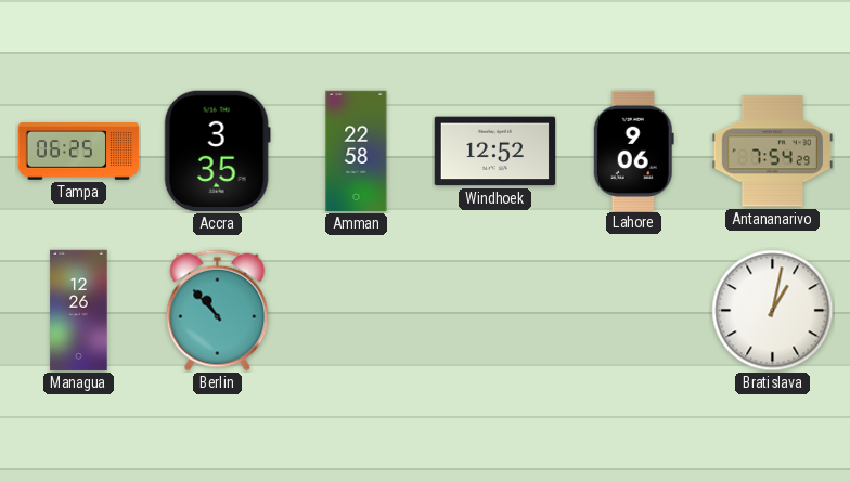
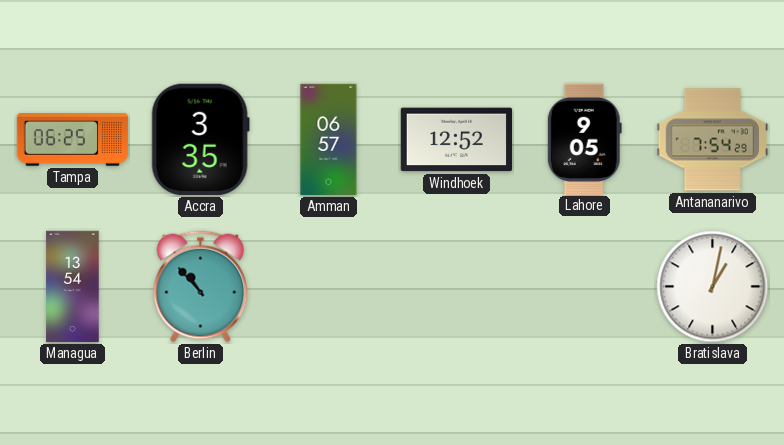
Amman: 22:58 -> 06:57 (329, 140)
Lahore: 9:06 -> 9:05 (584, 139)
Managua: 12:26 -> 13:54 (73, 287)
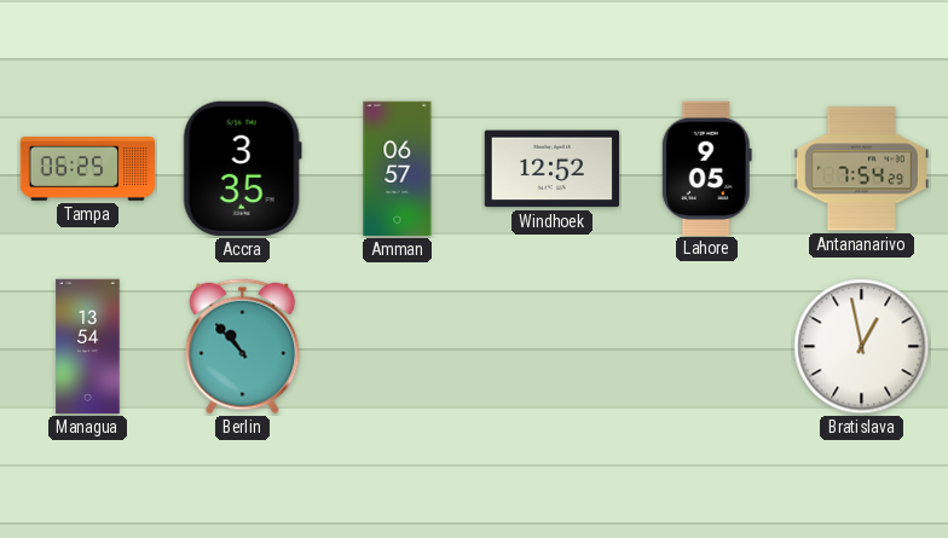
Bratislava: 1:02 -> 12:58 (862, 347)
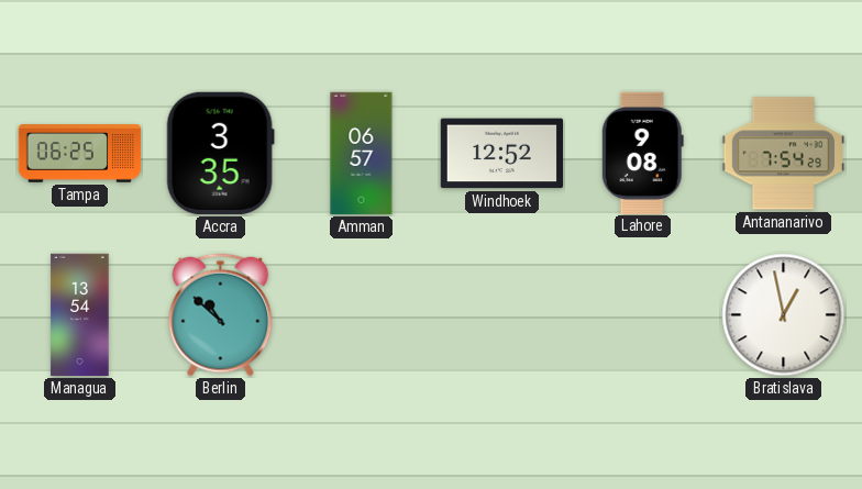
Lahore: 9:05 -> 9:08 (642, 153)
Berlin: 10:53 -> 10:52 (221, 315)
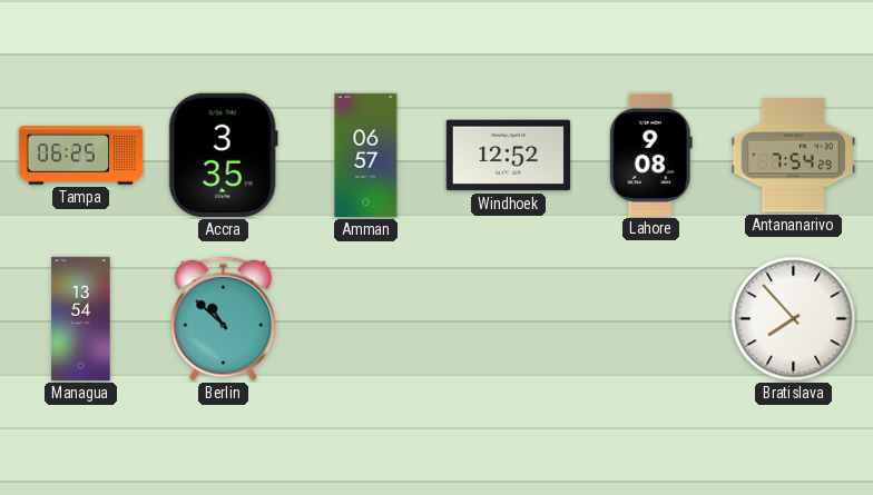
Bratislava: 12:58 -> 7:53 (794, 319)
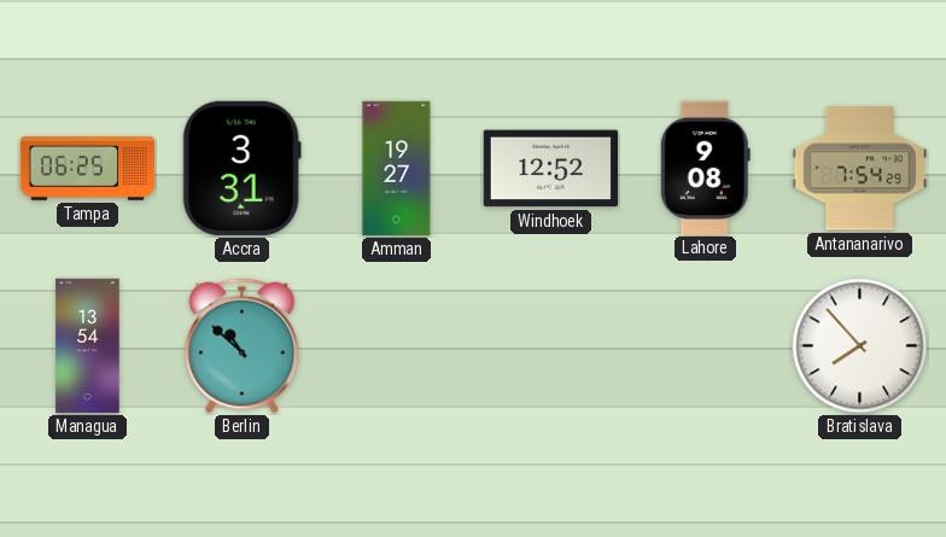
Accra: 3:35 -> 3:31 (241, 168)
Amman: 06:57 -> 19:27 (397, 169)
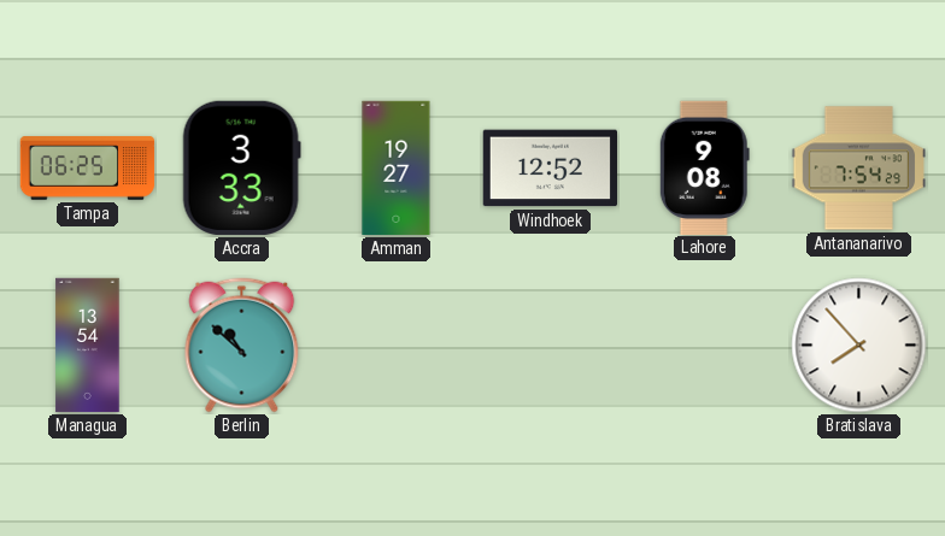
Accra: 3:31 -> 3:33 (241, 167)
